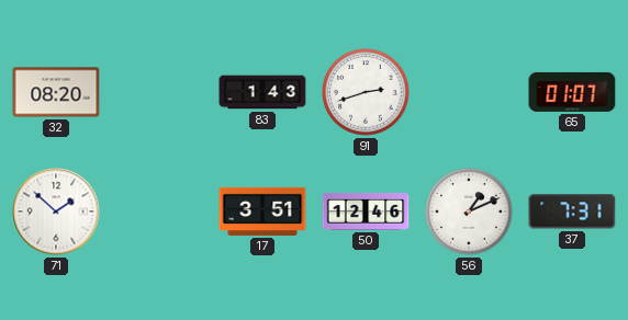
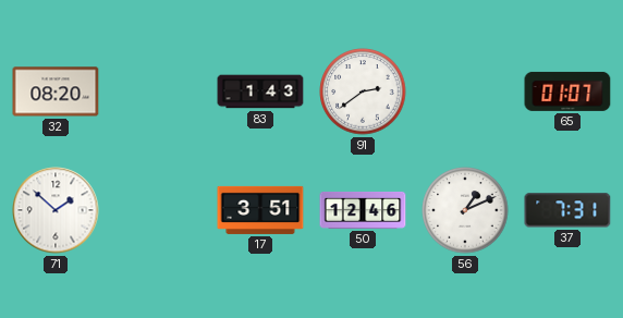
91: 2:42 -> 2:39 (363, 91)
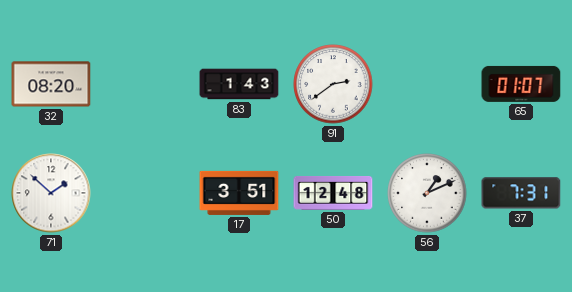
50: 12:46 -> 12:48 (333, 194)
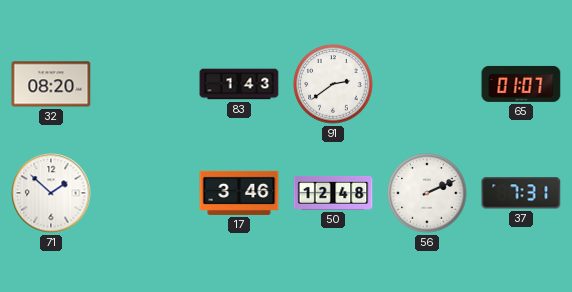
17: 3:51 -> 3:46 (239, 193)
56: 1:11 -> 2:11 (427, 193)
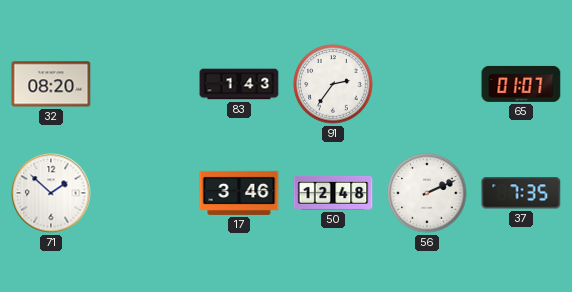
91: 2:39 -> 2:36 (333, 84)
37: 7:31 -> 7:35 (521, 193)
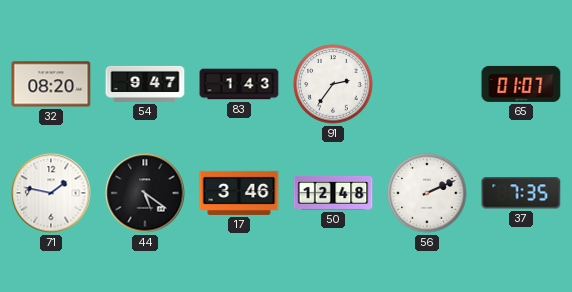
54: none -> 9:47 (145, 84)
71: 1:52 -> 1:47 (51, 193)
44: none -> 5:21 (145, 193)
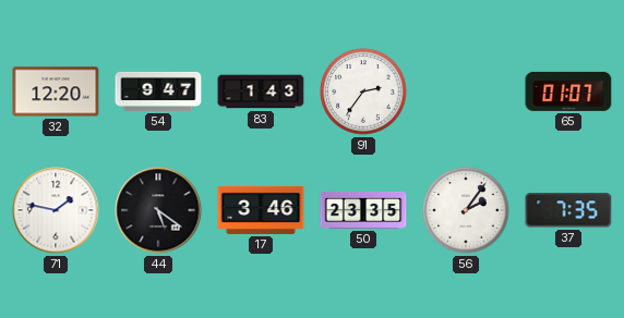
32: 08:20 -> 12:20 (56, 91)
50: 12:48 -> 23:35 (363, 211)
56: 2:11 -> 2:06 (466, 210)
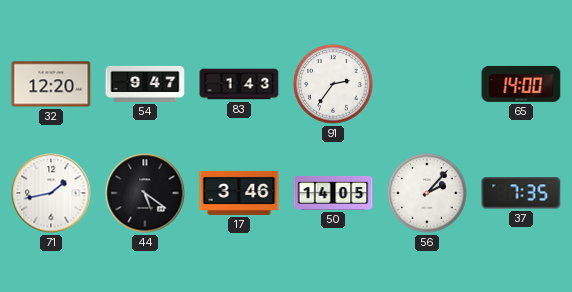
65: 01:07 -> 14:00 (521, 84)
71: 1:47 -> 1:43 (51, 193)
50: 23:35 -> 14:05 (333, 194)
56: 2:06 -> 2:07 (427, 193)
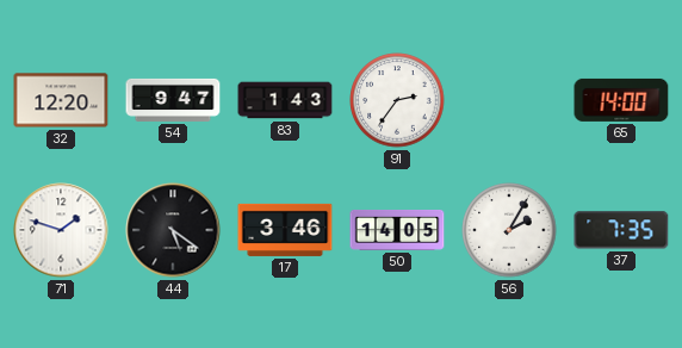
71: 1:43 -> 1:48 (61, 230)
56: 2:07 -> 2:05 (509, 230)
